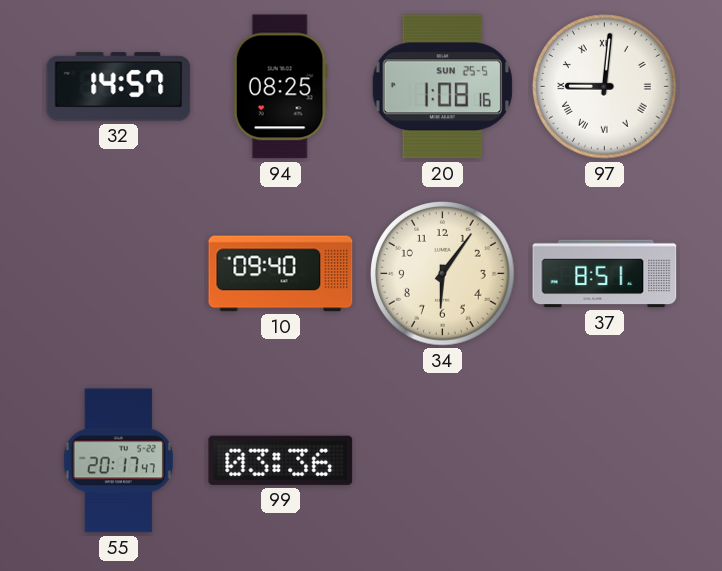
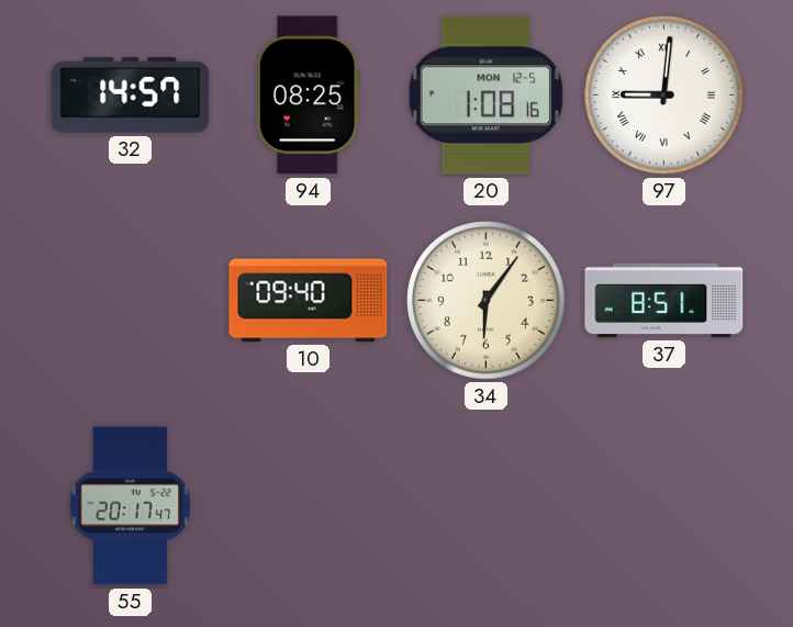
20 date: SUN 25-5 -> MON 12-5 (485, 96)
99: 03:36 -> none (281, 460)
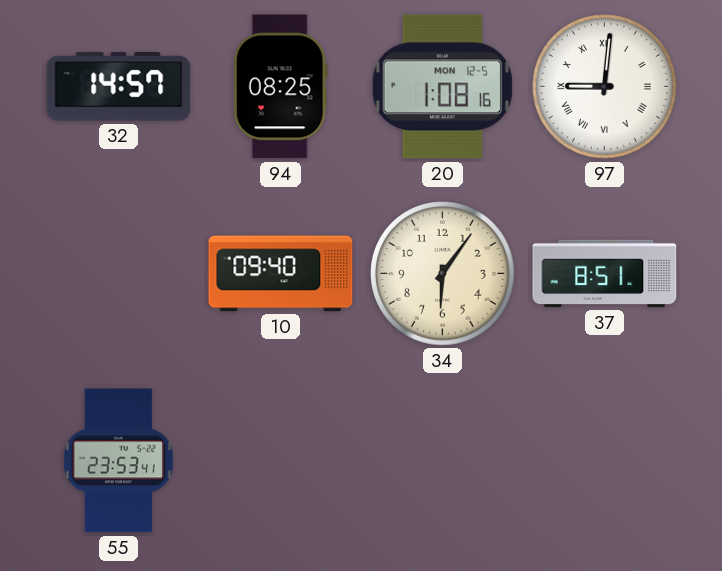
55: 20:17 -> 23:53 (118, 461)
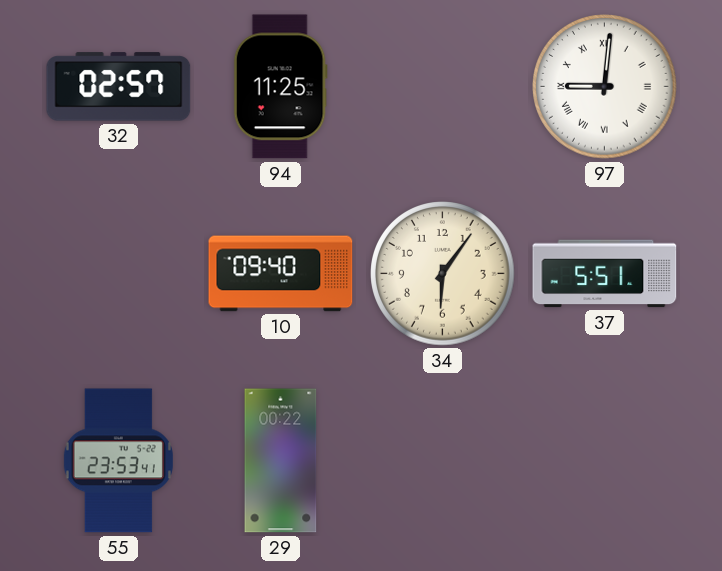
32: 14:57 -> 02:57 (119, 87)
94: 08:25 -> 11:25 (280, 87)
20: 1:08 -> none (442, 87)
37: 8:51 -> 5:51 (605, 274)
29: none -> 00:22 (281, 461)
